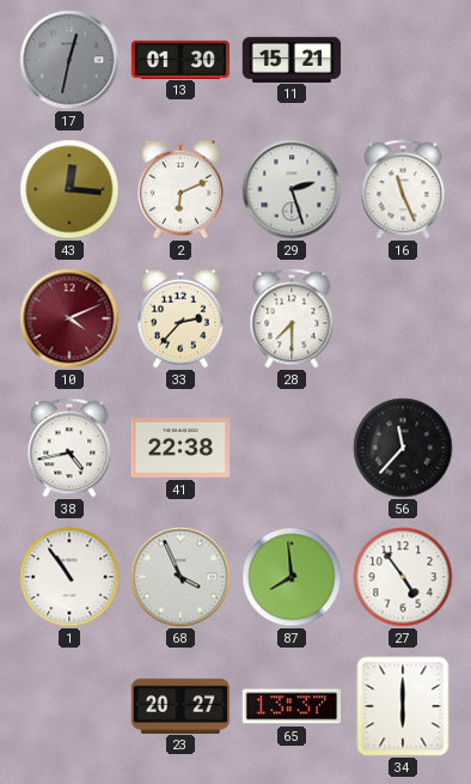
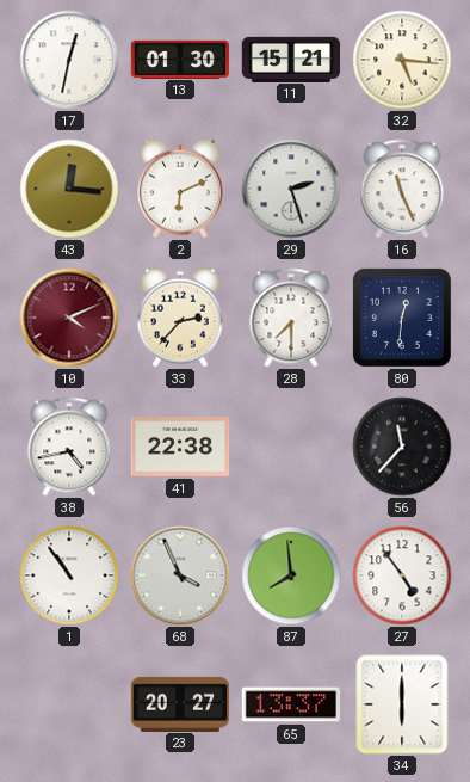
17 dial: grey -> white (69, 60)
32: none -> 5:16 (402, 60)
80: none -> 12:31 (402, 318)
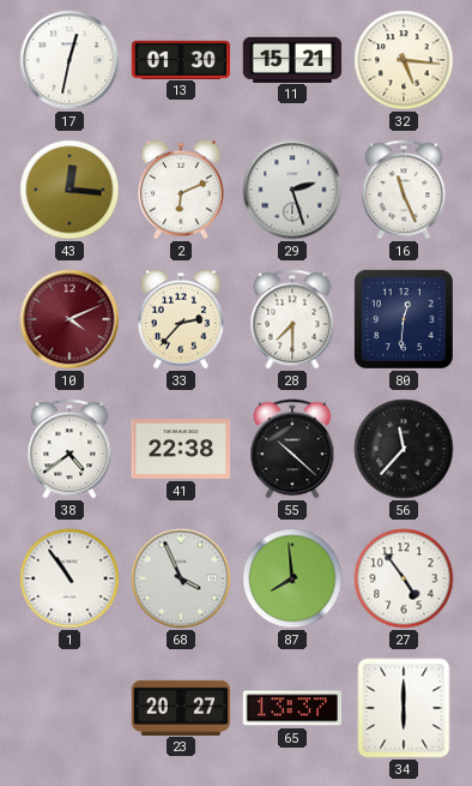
38: 4:43 -> 4:39 (69, 449)
55: none -> 10:22 (292, 449)
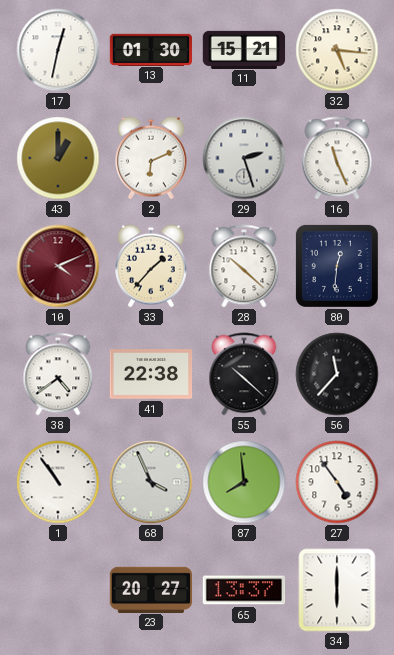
43: 12:16 -> 1:00 (58, 158)
33: 2:37 -> 1:37 (152, 266)
28: 7:30 -> 10:22 (244, 266)
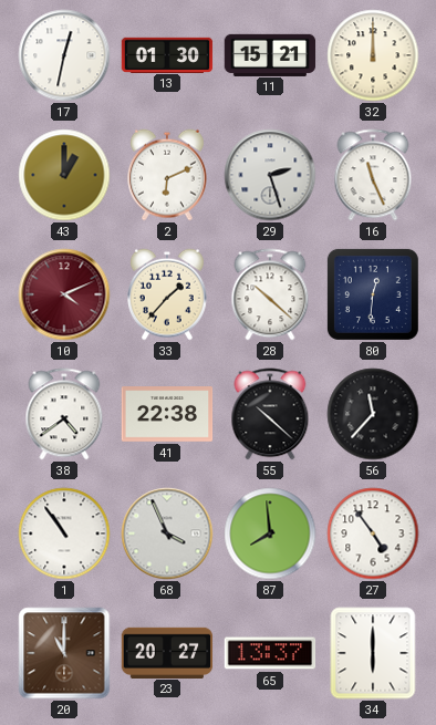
32: 5:16 -> 12:00 (373, 55)
20: none -> 11:00 (64, 653)
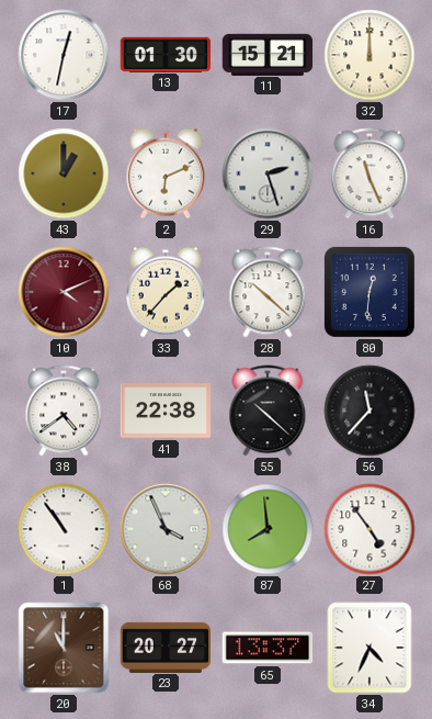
34: 6:00 -> 4:34 (370, 648)
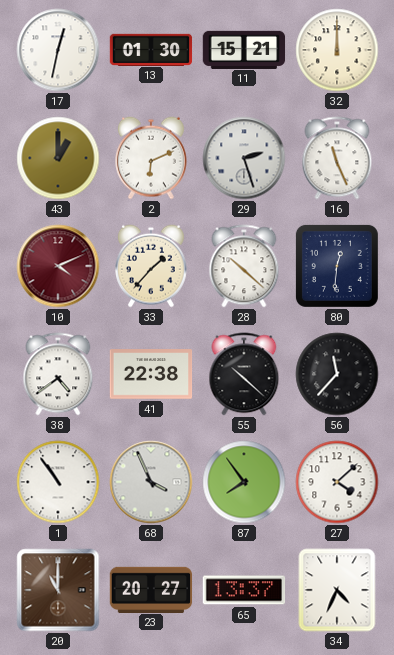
87: 7:59 -> 7:54 (244, 482)
27: 4:54 -> 4:08 (337, 482)
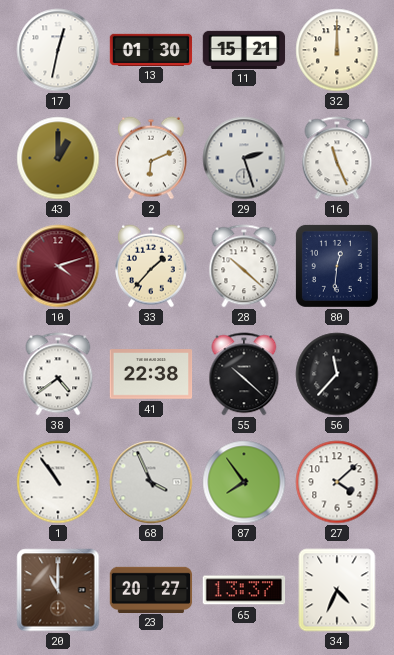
10: 4:11 -> 4:12 (58, 266)
